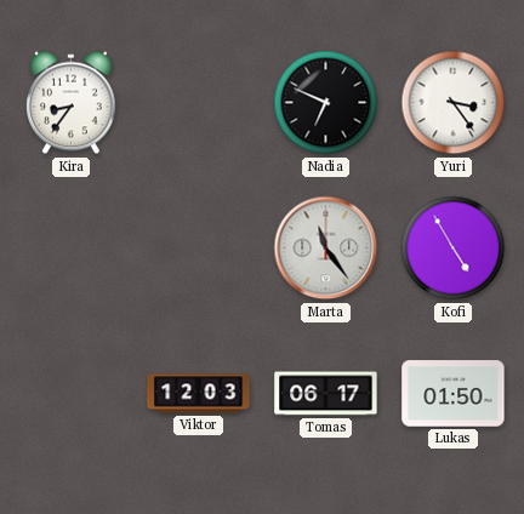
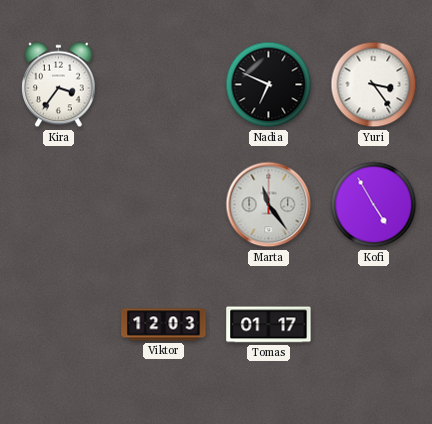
Kira: 8:36 -> 3:36 (59, 85)
Tomas: 06:17 -> 01:17 (269, 325)
Lukas: 01:50 -> none (454, 394)
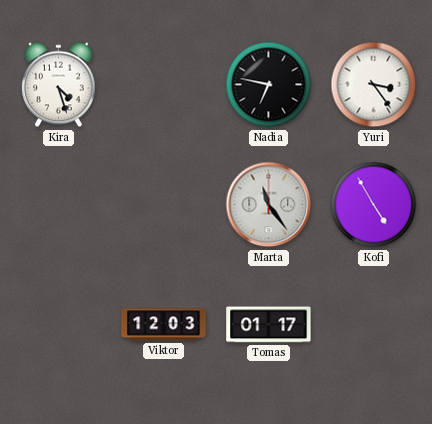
Kira: 3:36 -> 4:27 (59, 85)
Nadia: 6:49 -> 6:47 (269, 85)
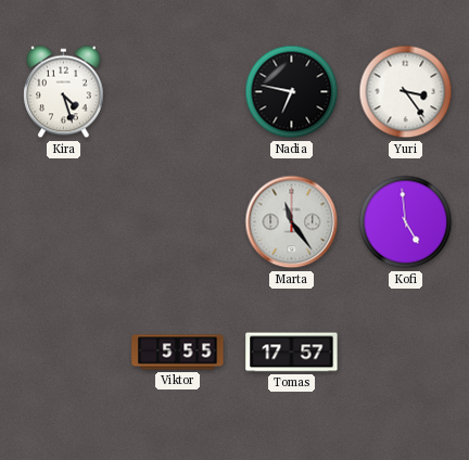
Kofi: 4:55 -> 4:59 (406, 222)
Viktor: 12:03 -> 5:55 (178, 353)
Tomas: 01:17 -> 17:57 (292, 353)
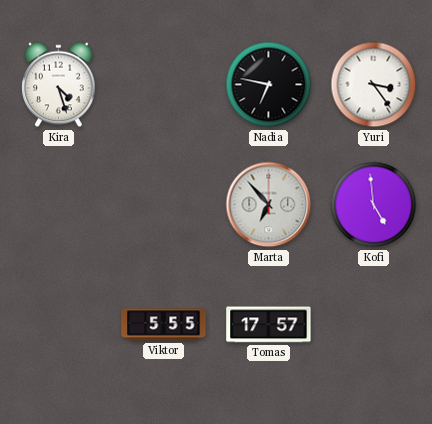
Marta: 11:24 -> 6:53 (269, 205)
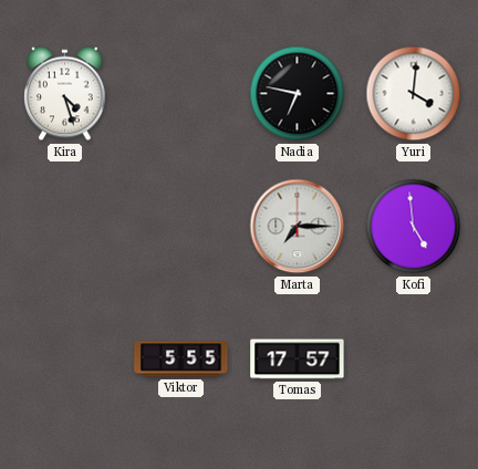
Yuri: 3:24 -> 4:01 (414, 94)
Marta: 6:53 -> 7:15 (298, 227)
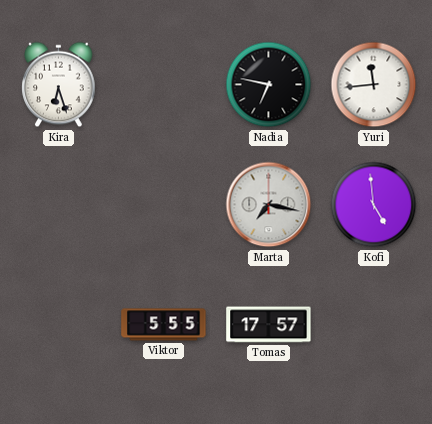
Kira: 4:27 -> 6:27 (59, 85)
Yuri: 4:01 -> 11:44 (374, 85)
Marta: 7:15 -> 7:17 (269, 205)
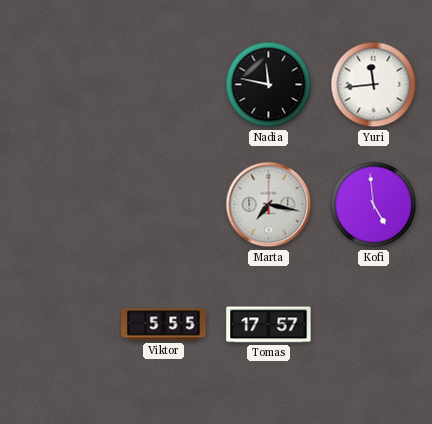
Kira: 6:27 -> none (59, 85)
Nadia: 6:47 -> 11:47 (269, 85)
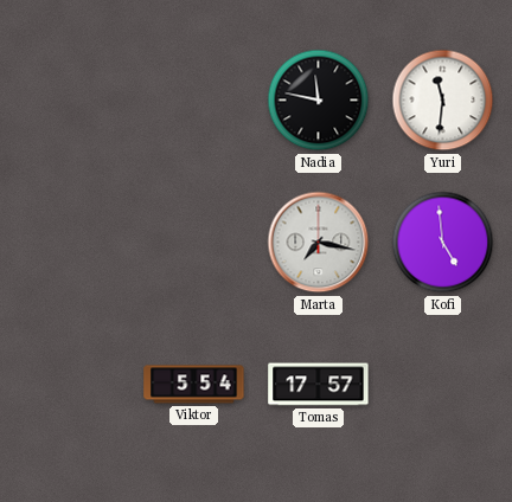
Yuri: 11:44 -> 11:31 (443, 101)
Viktor: 5:55 -> 5:54 (194, 385)
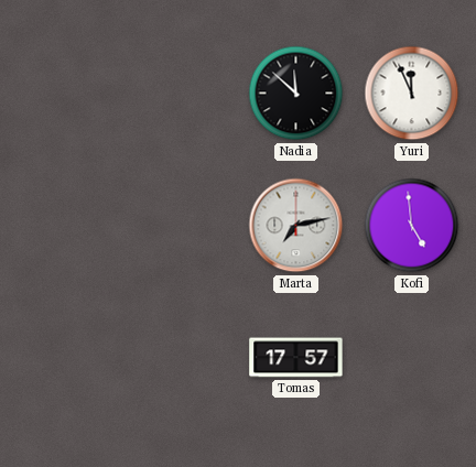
Nadia: 11:47 -> 11:52 (296, 94)
Yuri: 11:31 -> 11:56 (412, 94)
Marta: 7:17 -> 7:13 (296, 226)
Viktor: 5:54 -> none (194, 385)
